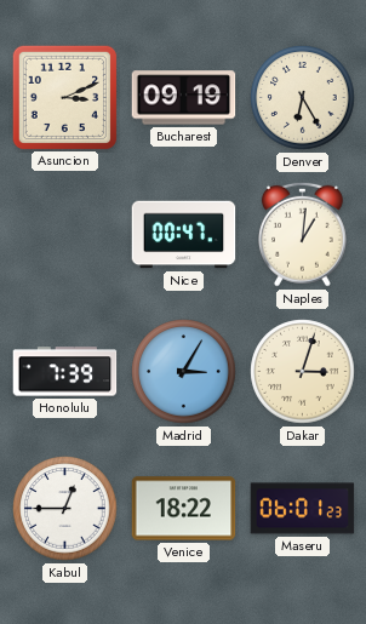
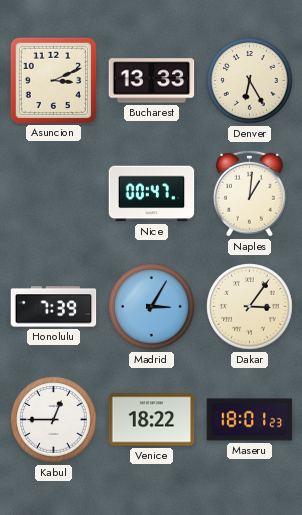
Bucharest: 09:19 -> 13:33 (152, 81)
Dakar: 3:03 -> 3:06 (250, 307)
Maseru: 06:01 -> 18:01 (250, 420)
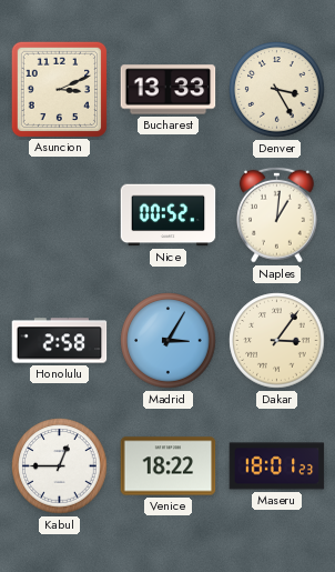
Denver: 6:25 -> 3:25 (277, 90)
Nice: 00:47 -> 00:52 (169, 215)
Honolulu: 7:39 -> 2:58 (60, 341)
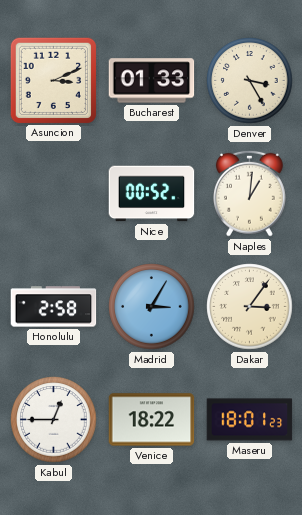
Bucharest: 13:33 -> 01:33 (152, 81)
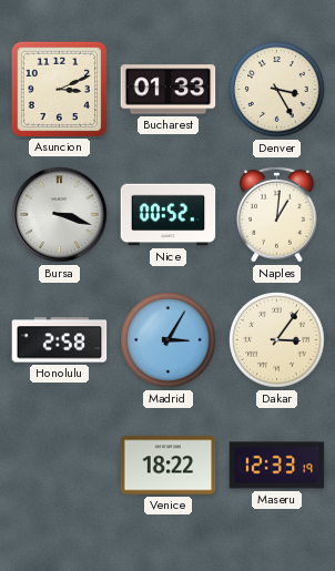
Bursa: none -> 3:18 (60, 215)
Kabul: 12:45 -> none (54, 420)
Maseru: 18:01 -> 12:33 (277, 466)
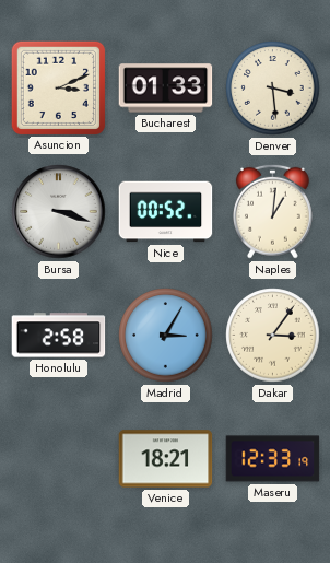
Denver: 3:25 -> 3:29 (273, 89)
Venice: 18:22 -> 18:21 (166, 459)
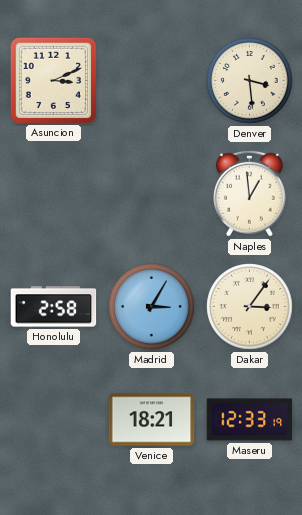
Bucharest: 01:33 -> none (166, 89)
Bursa: 3:18 -> none (59, 212)
Nice: 00:52 -> none (166, 212)
Naples: 1:01 -> 12:59 (249, 193)
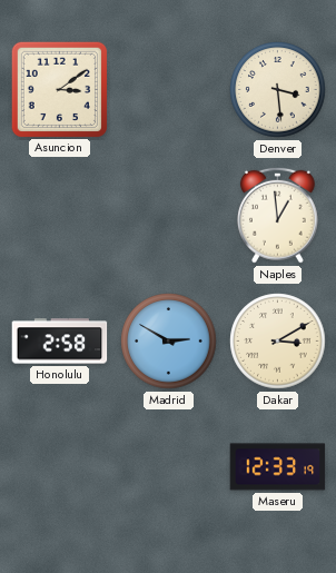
Asuncion: 3:11 -> 3:09 (59, 89)
Madrid: 3:05 -> 2:50 (169, 342)
Dakar: 3:06 -> 3:10 (278, 342)
Venice: 18:21 -> none (152, 420)
